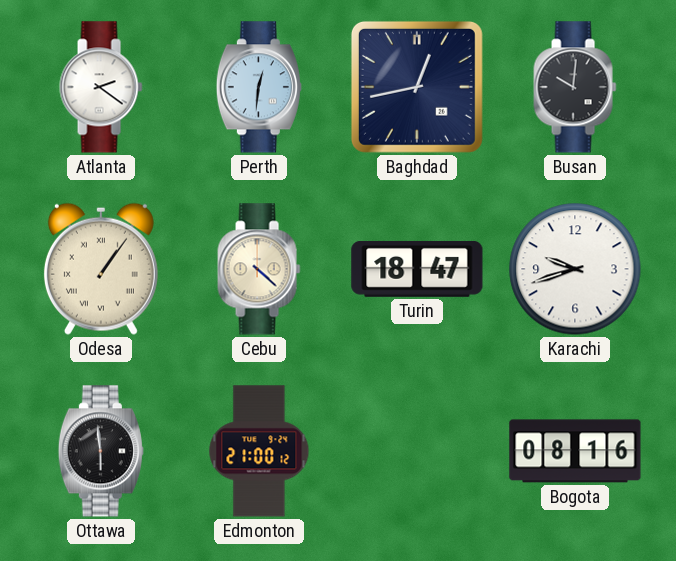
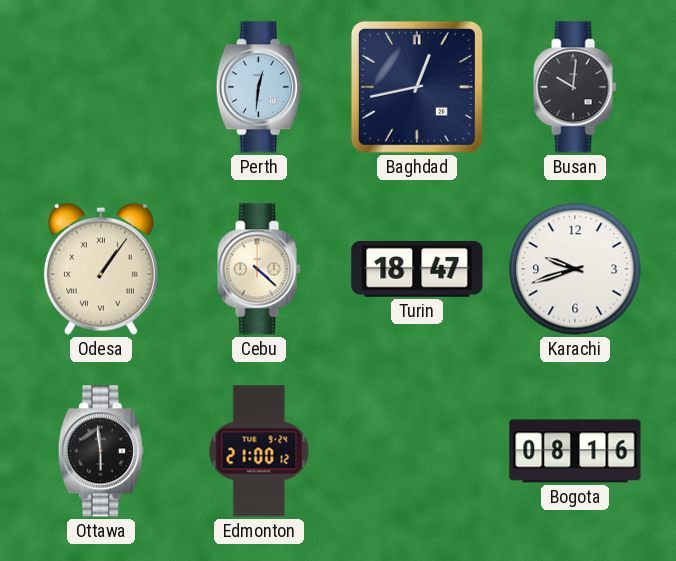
Atlanta: 2:21 -> none (101, 87)
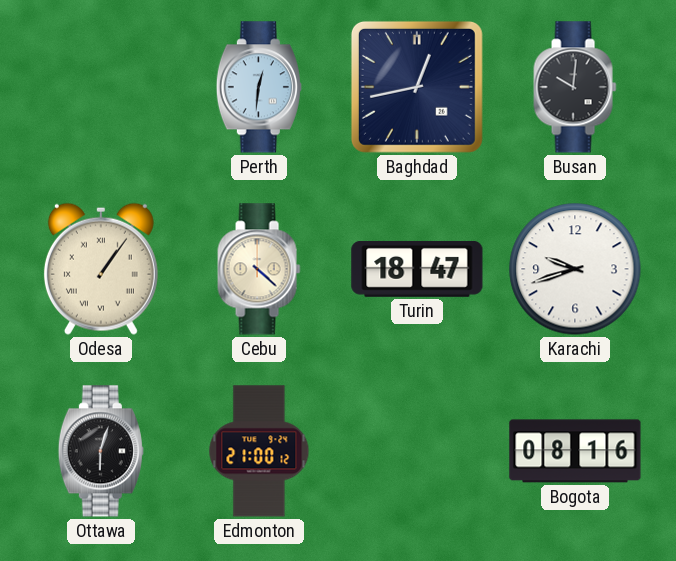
Ottawa: 5:59 -> 6:03 (101, 451)
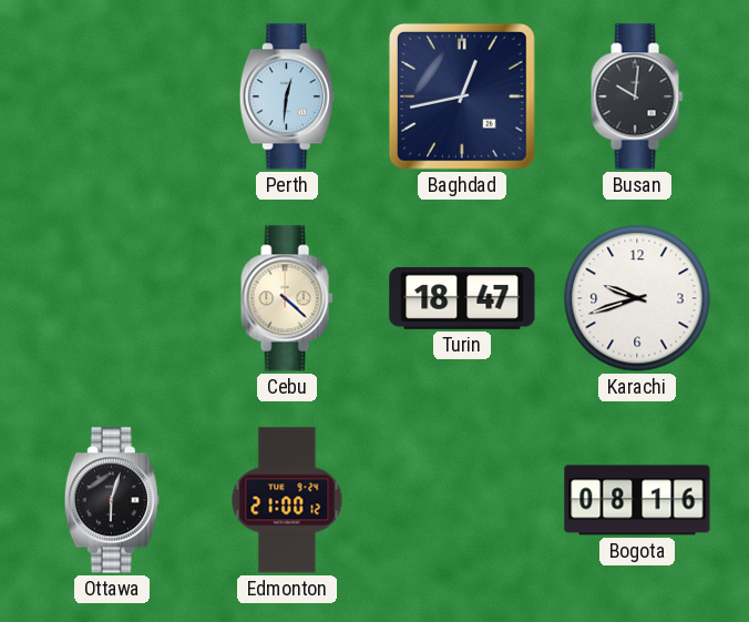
Odesa: 1:06 -> none (101, 269)
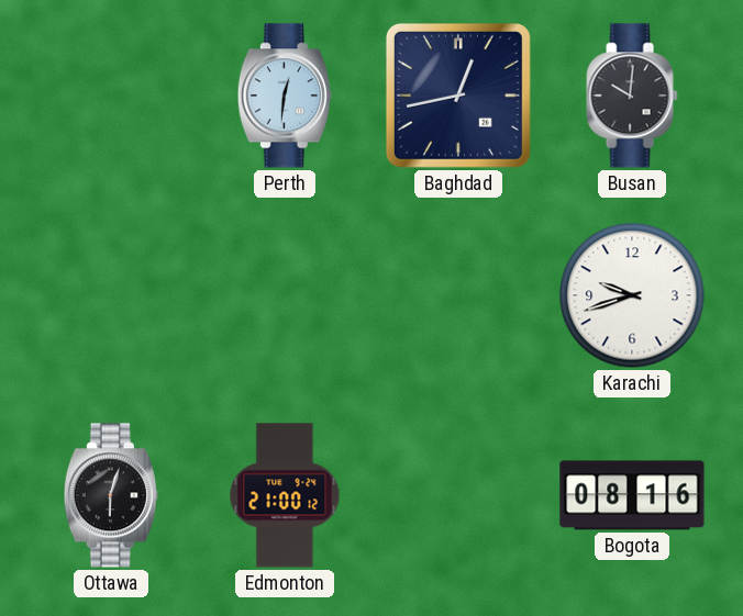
Cebu: 4:22 -> none (287, 298)
Turin: 18:47 -> none (462, 298)
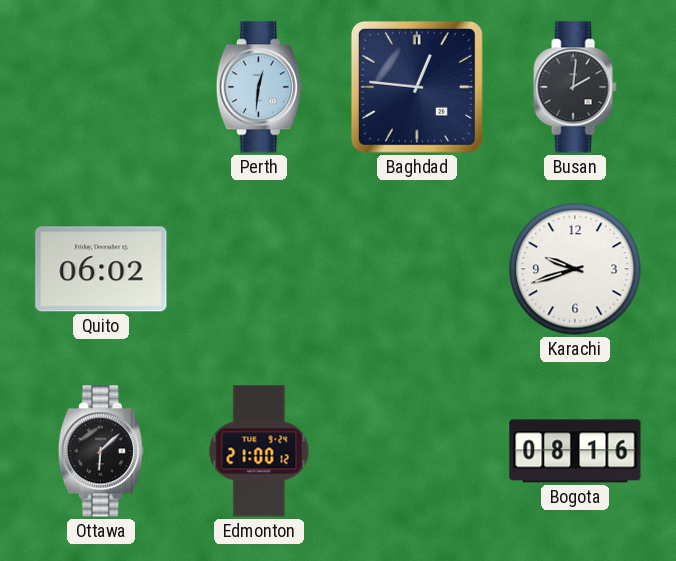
Baghdad: 12:43 -> 12:46 (417, 87)
Busan: 10:01 -> 2:01 (575, 87)
Quito: none -> 06:02 (101, 269)
Ottawa: 6:03 -> 6:08 (101, 451)
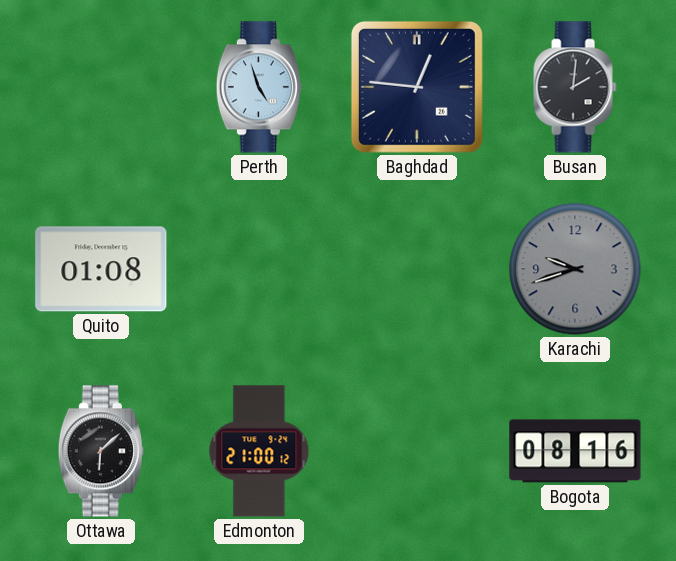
Perth: 12:31 -> 4:57 (259, 87)
Quito: 06:02 -> 01:08 (101, 269)
Karachi dial: white -> grey (575, 269)
